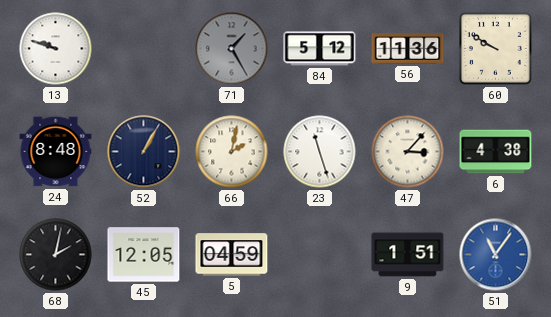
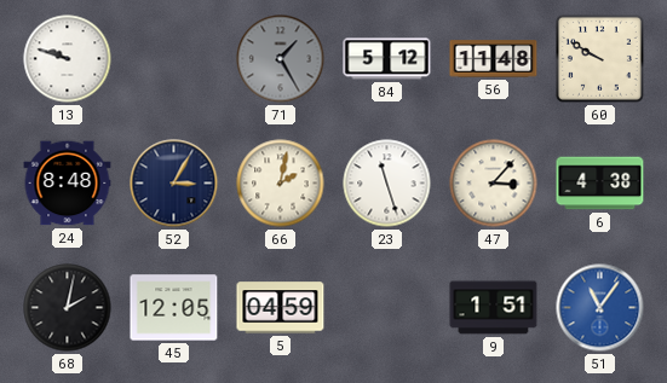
56: 11:36 -> 11:48 (494, 59)
52: 1:05 -> 3:05 (174, 184)
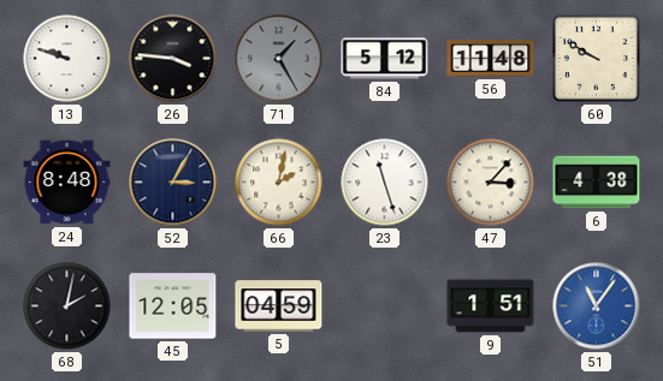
26: none -> 3:46 (173, 59)
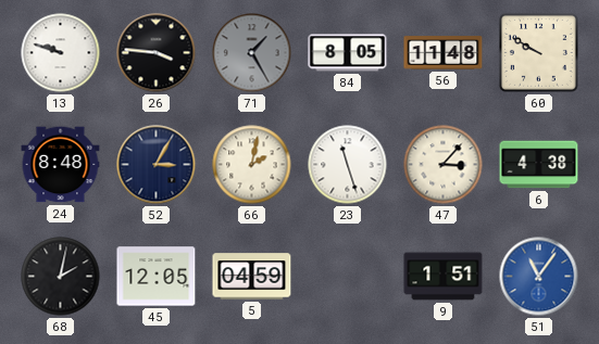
84: 5:12 -> 8:05 (348, 53)
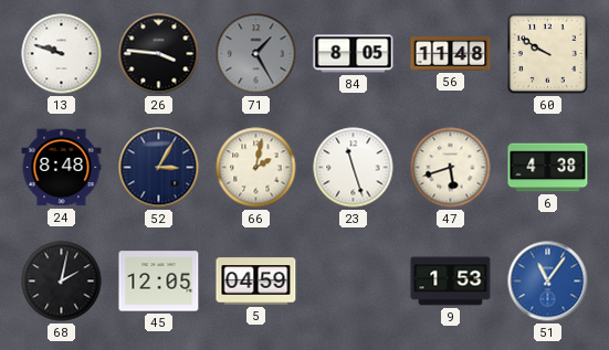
47: 3:07 -> 5:42 (451, 168)
9: 1:51 -> 1:53 (451, 282)
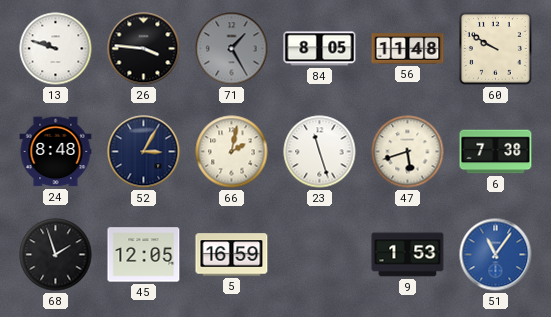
6: 4:38 -> 7:38 (496, 152)
68: 2:02 -> 1:57 (56, 255)
5: 04:59 -> 16:59 (232, 255)
